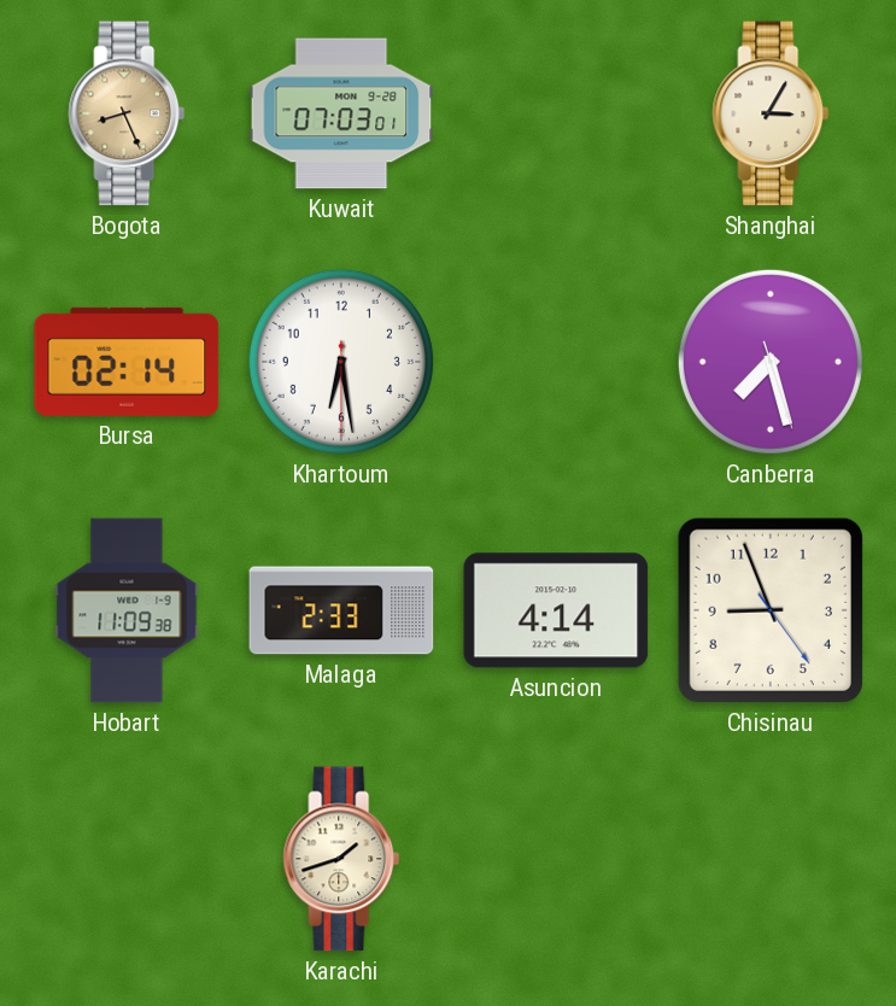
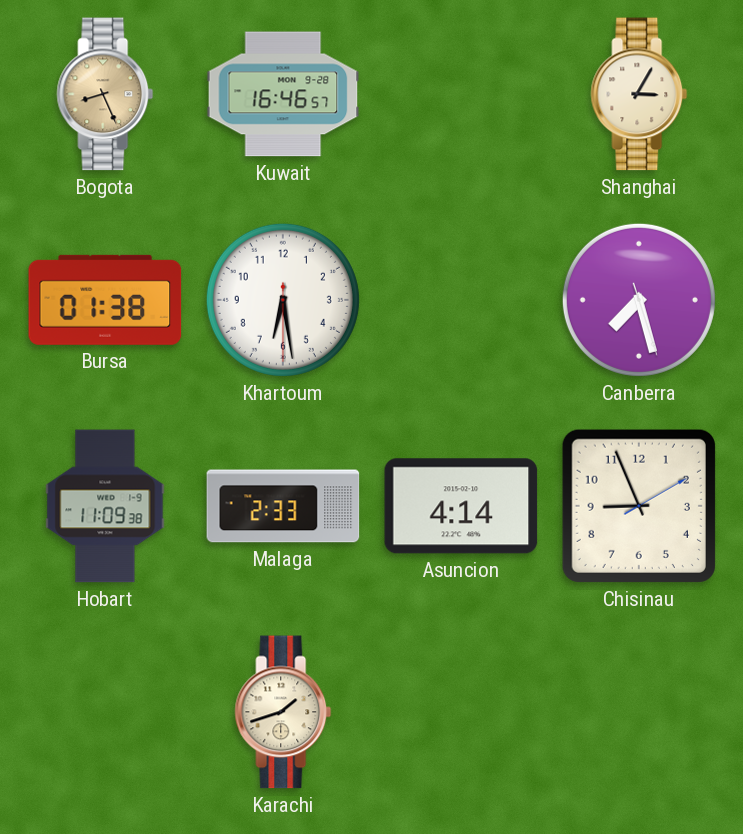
Kuwait: 07:03 -> 16:46 (283, 94)
Bursa: 02:14 -> 01:38 (105, 300)
Chisinau: 8:56:24 -> 8:56:10 (639, 506)
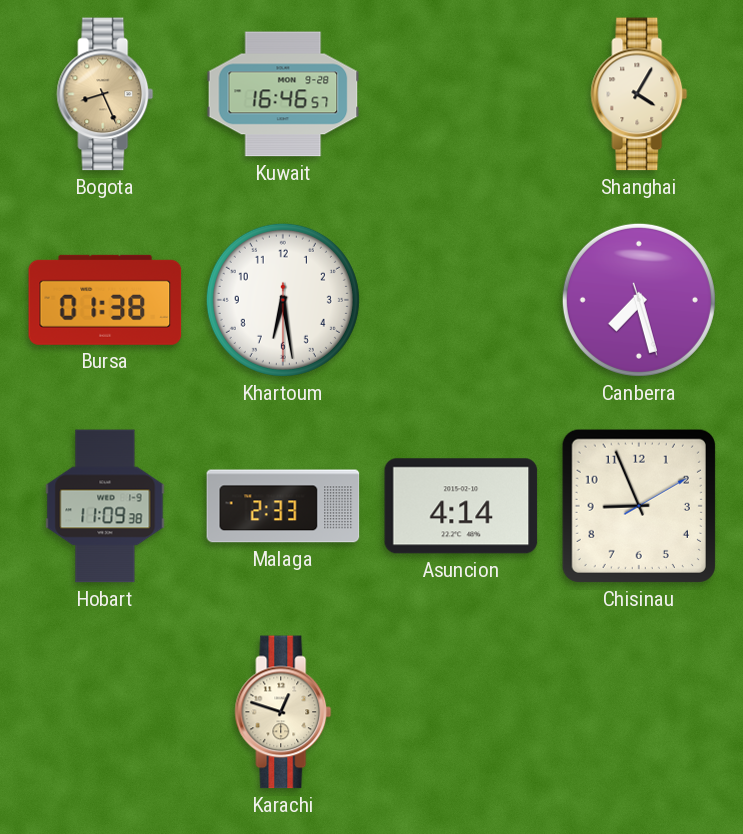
Shanghai: 3:05 -> 4:05 (639, 94)
Karachi: 1:42 -> 12:48 (283, 712)
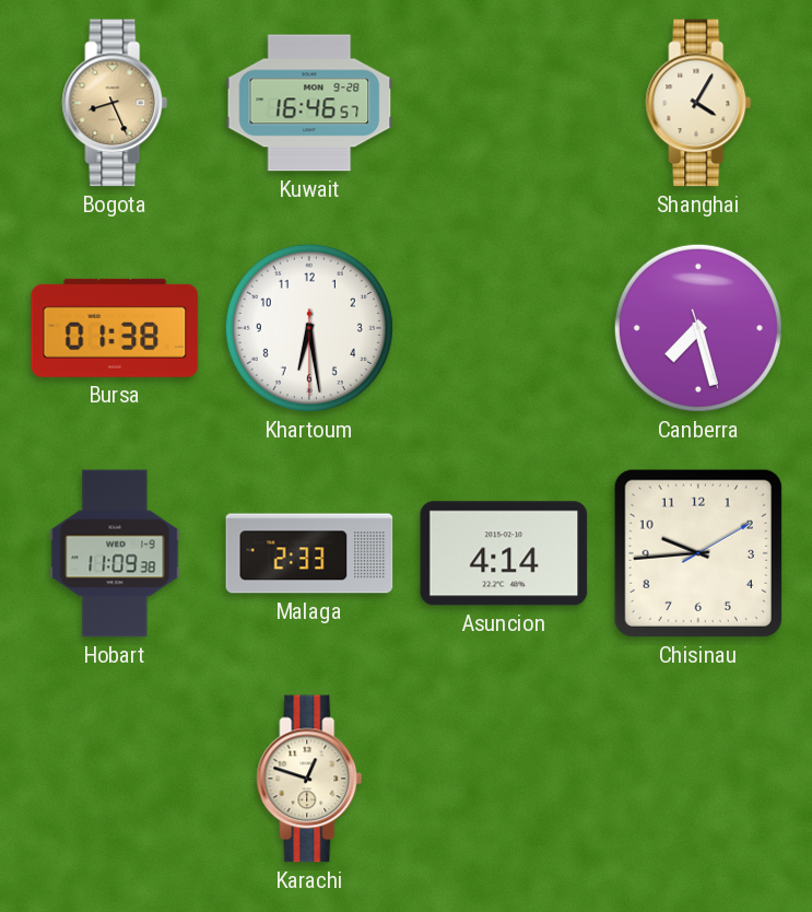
Chisinau: 8:56 -> 9:44 (698, 553)
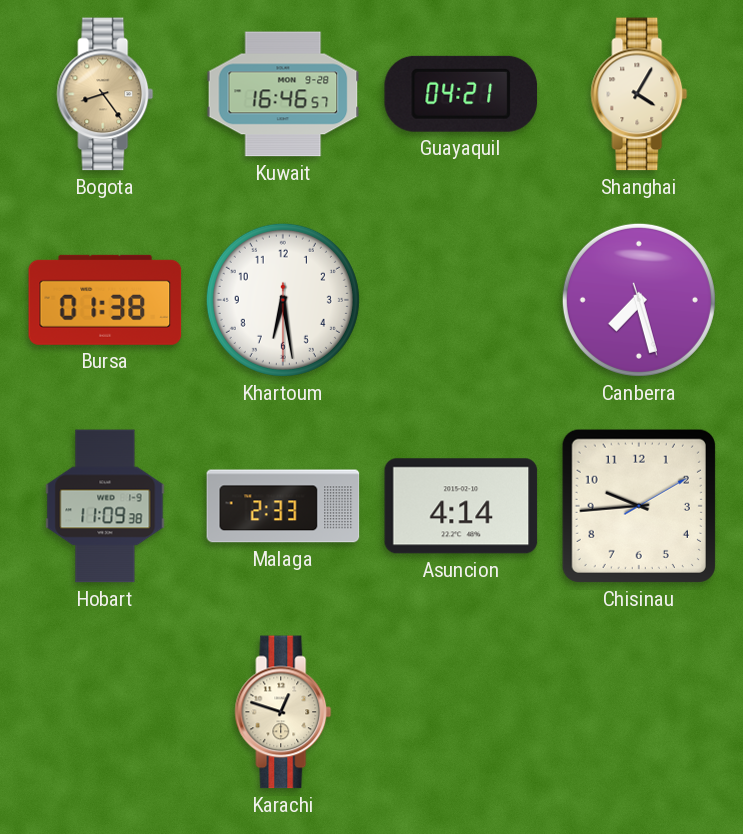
Bogota: 8:26 -> 8:24 (105, 94)
Guayaquil: none -> 04:21 (461, 94)
